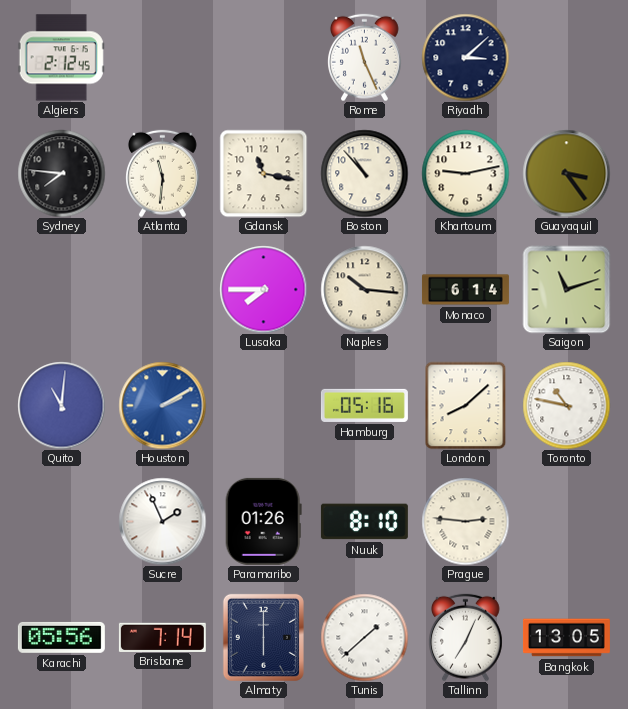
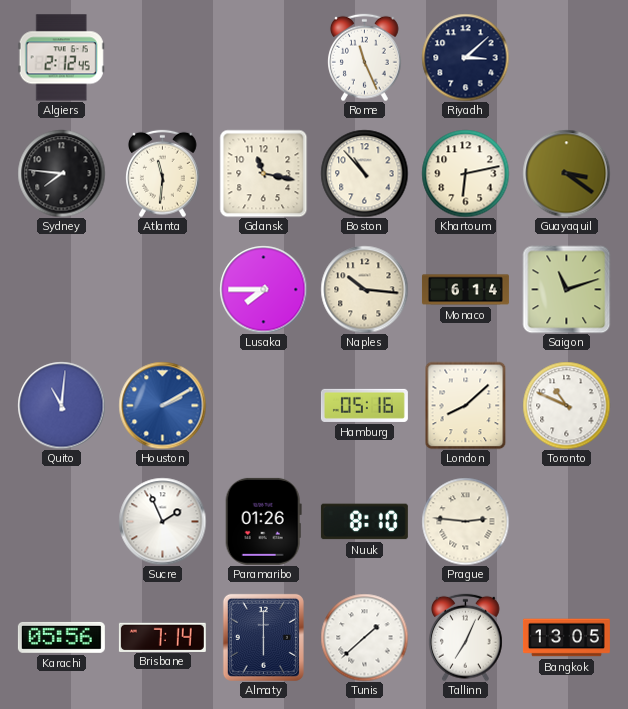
Khartoum: 9:13 -> 6:13 (465, 173)
Guayaquil: 3:24 -> 3:21 (566, 173)
Toronto: 10:47 -> 10:49 (566, 405)
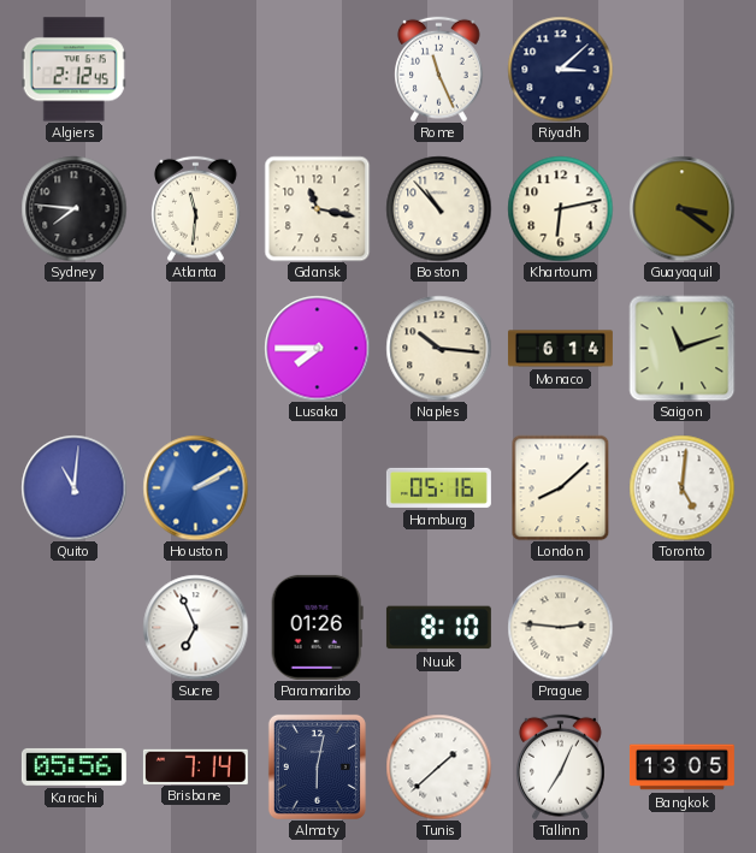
Toronto: 10:49 -> 5:01 (681, 487)
Sucre: 1:56 -> 6:56 (195, 627)
Almaty: 6:00 -> 6:02 (317, 766)
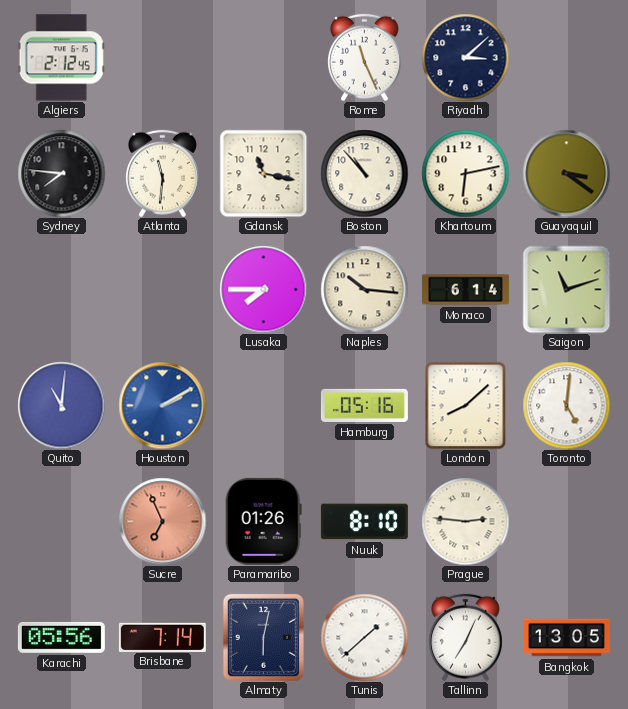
Sucre dial: white -> salmon (162, 521)
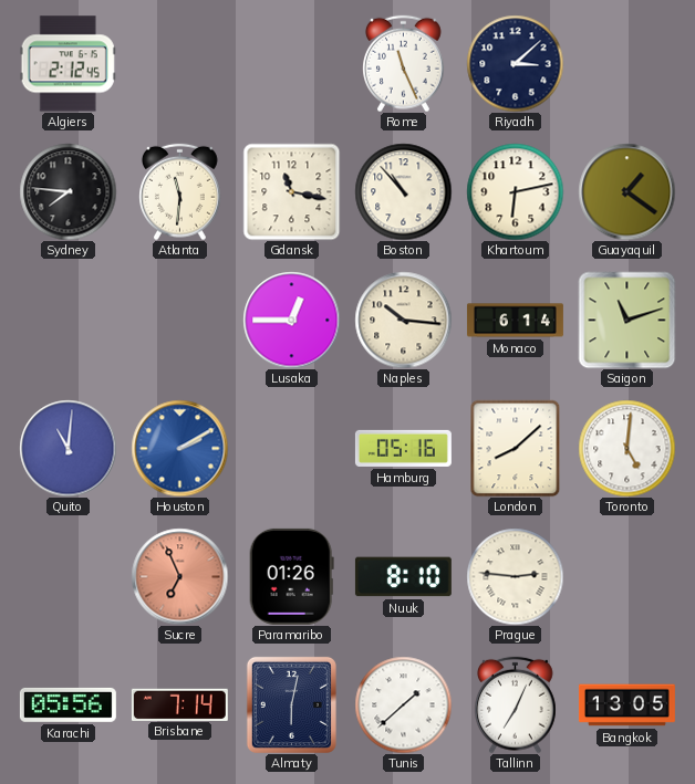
Guayaquil: 3:21 -> 1:21 (626, 191)
Lusaka: 7:45 -> 12:45 (291, 320)
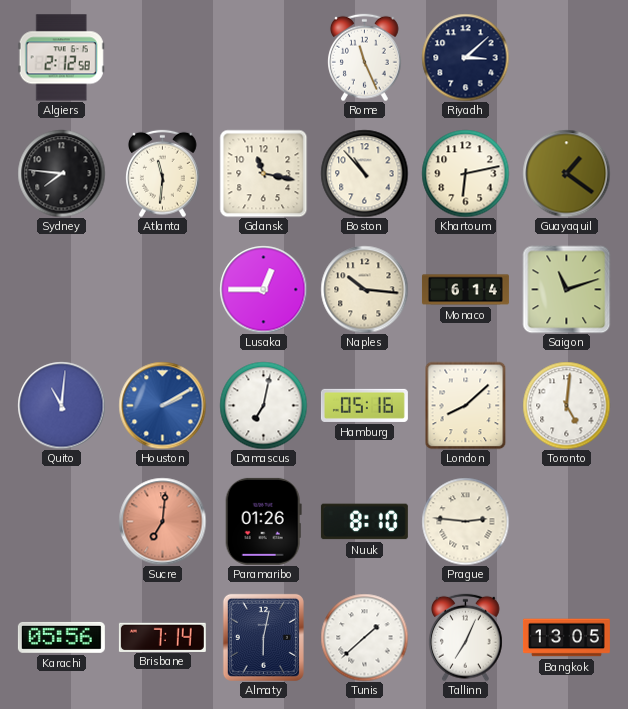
Algiers: 2:12:45 -> 2:12:58 (61, 58)
Damascus: none -> 7:02 (263, 405)
Sucre: 6:56 -> 7:01 (162, 521)
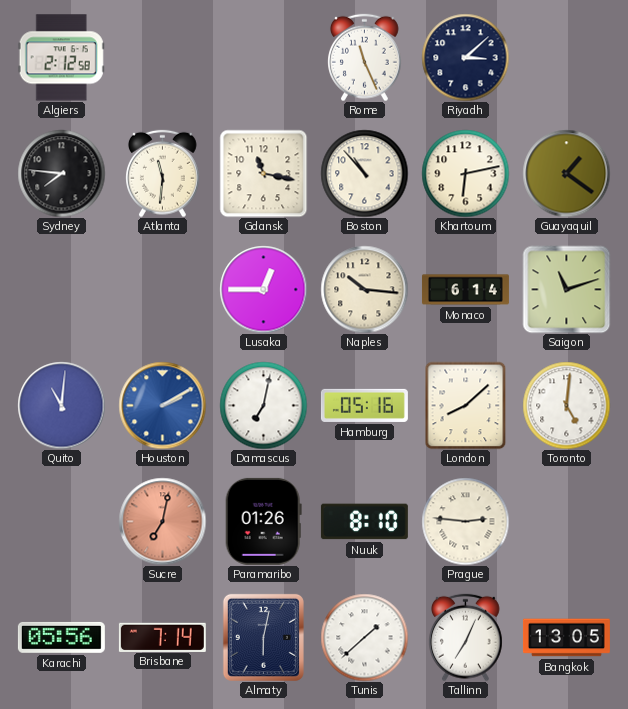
Sucre: 7:01 -> 7:02 (162, 521)
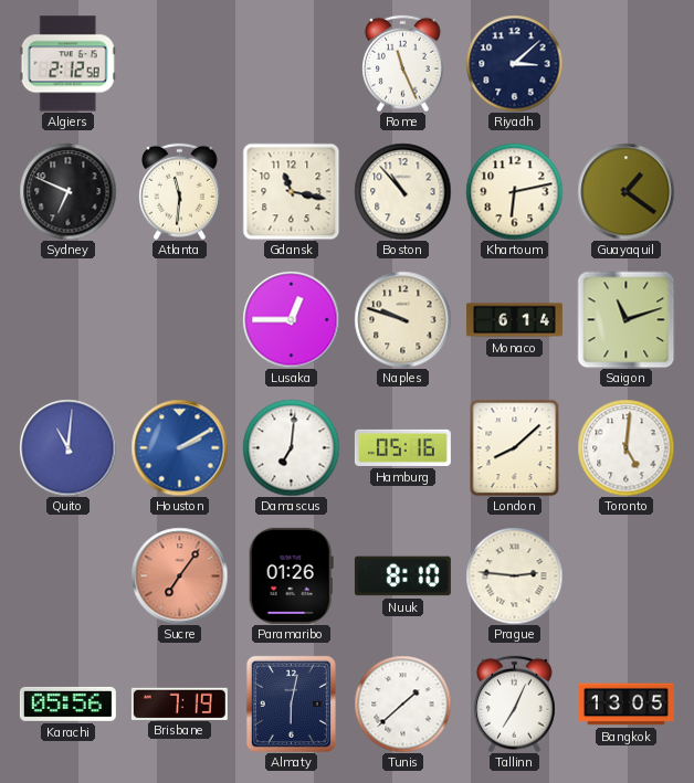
Sydney: 7:46 -> 6:49 (67, 191)
Naples: 10:16 -> 9:48 (402, 319)
Damascus: 7:02 -> 7:01 (291, 447)
Sucre: 7:02 -> 7:06 (179, 575)
Brisbane: 7:14 -> 7:19 (179, 703)
